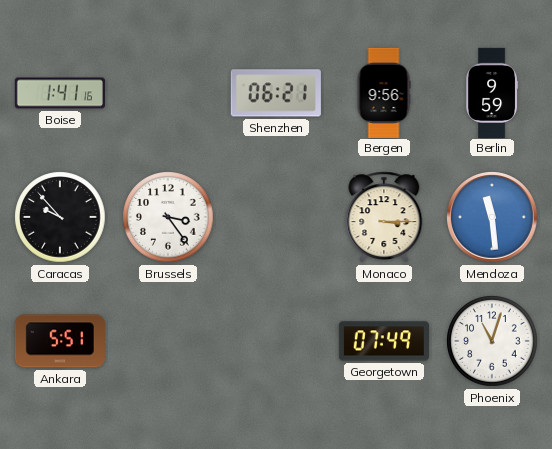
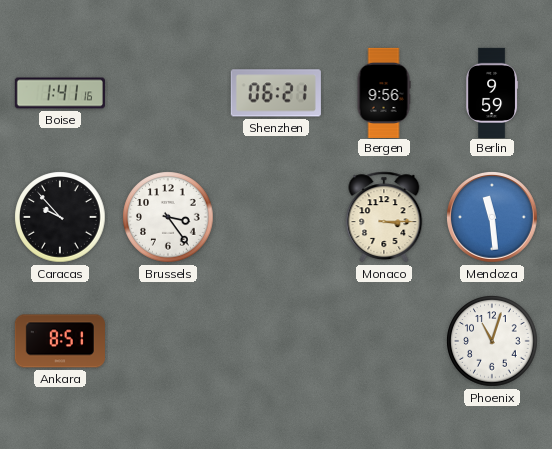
Ankara: 5:51 -> 8:51 (60, 341)
Georgetown: 07:49 -> none (384, 341)
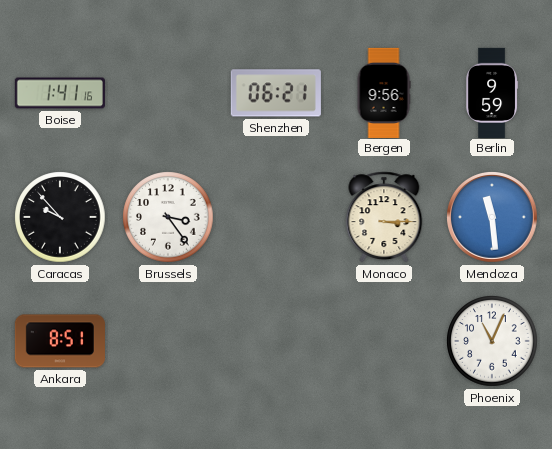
Phoenix: 11:03 -> 11:04 (492, 341)
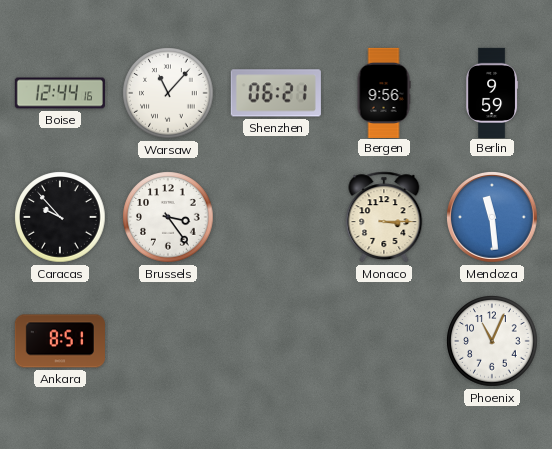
Boise: 1:41 -> 12:44 (60, 93)
Warsaw: none -> 11:07 (168, 93)
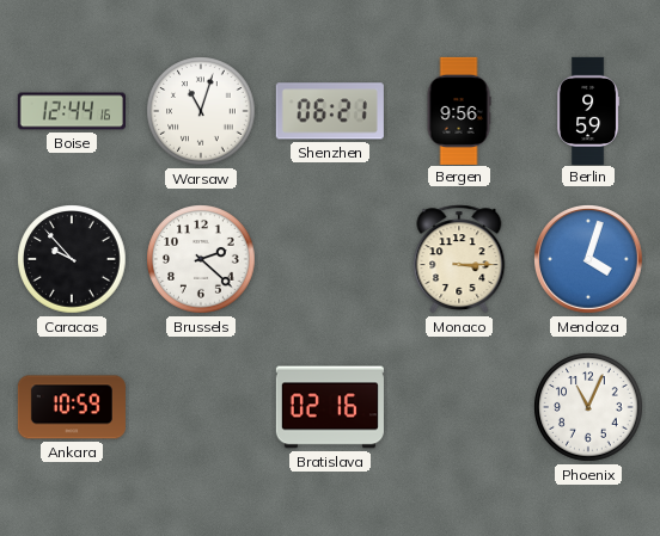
Warsaw: 11:07 -> 11:03 (201, 111)
Brussels: 3:24 -> 2:22 (201, 259)
Mendoza: 11:29 -> 4:03 (589, 259)
Ankara: 8:51 -> 10:59 (72, 407)
Bratislava: none -> 02:16 (330, 407)
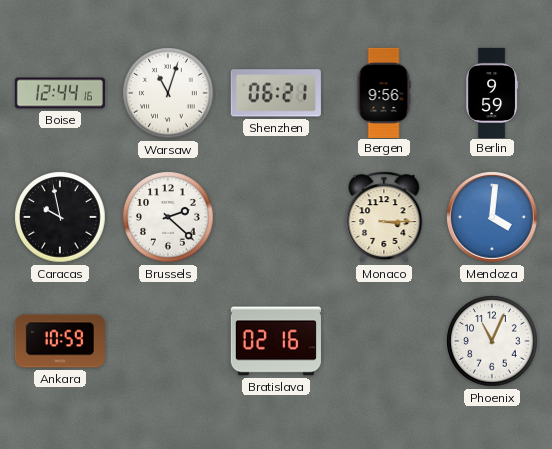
Caracas: 9:53 -> 9:58 (60, 217)
Mendoza: 4:03 -> 4:01 (493, 217)
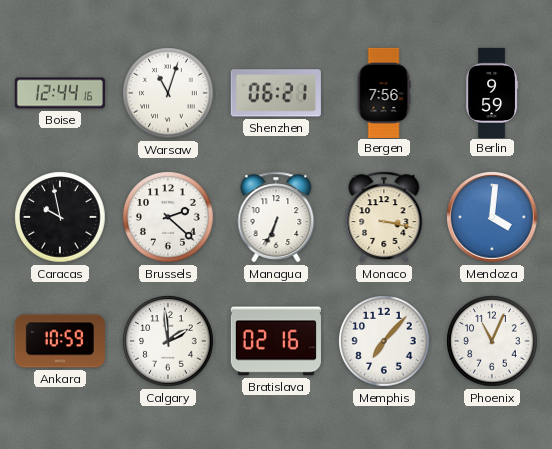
Bergen: 9:56 -> 7:56 (384, 92)
Managua: none -> 6:34 (276, 217)
Monaco: 3:15 -> 3:17 (384, 217)
Calgary: none -> 1:59 (168, 341)
Memphis: none -> 7:07 (384, 341)
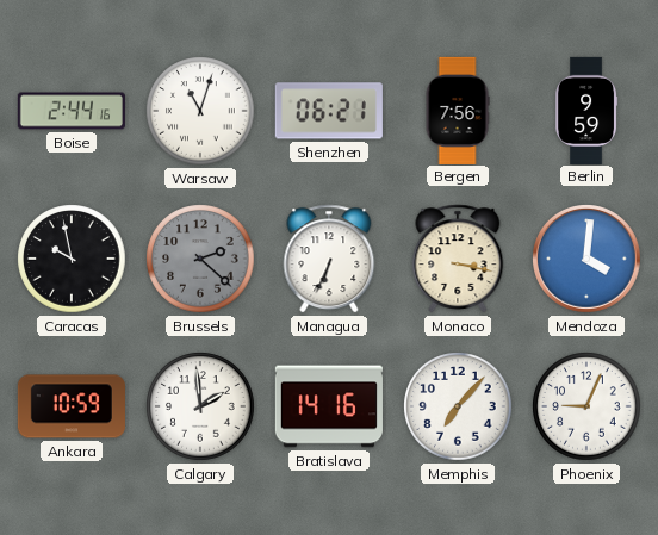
Boise: 12:44 -> 2:44 (72, 111)
Brussels dial: white -> grey (200, 259)
Bratislava: 02:16 -> 14:16 (329, 406)
Phoenix: 11:04 -> 9:04 (586, 406)
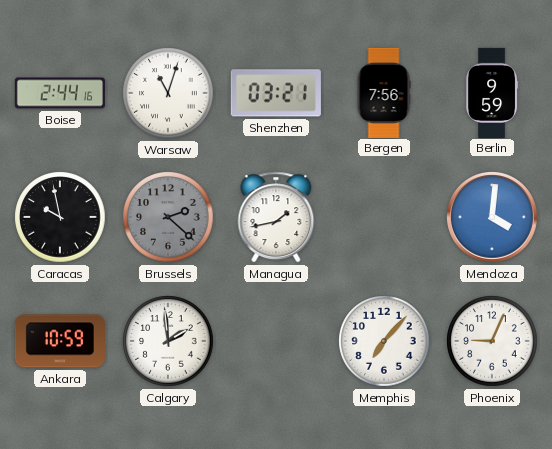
Shenzhen: 06:21 -> 03:21 (276, 93)
Managua: 6:34 -> 1:43 (276, 217)
Monaco: 3:17 -> none (458, 259)
Bratislava: 14:16 -> none (329, 406)
